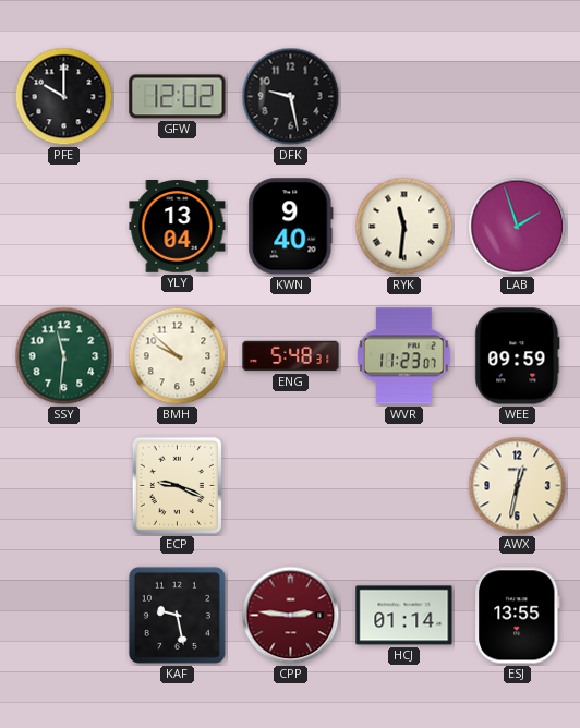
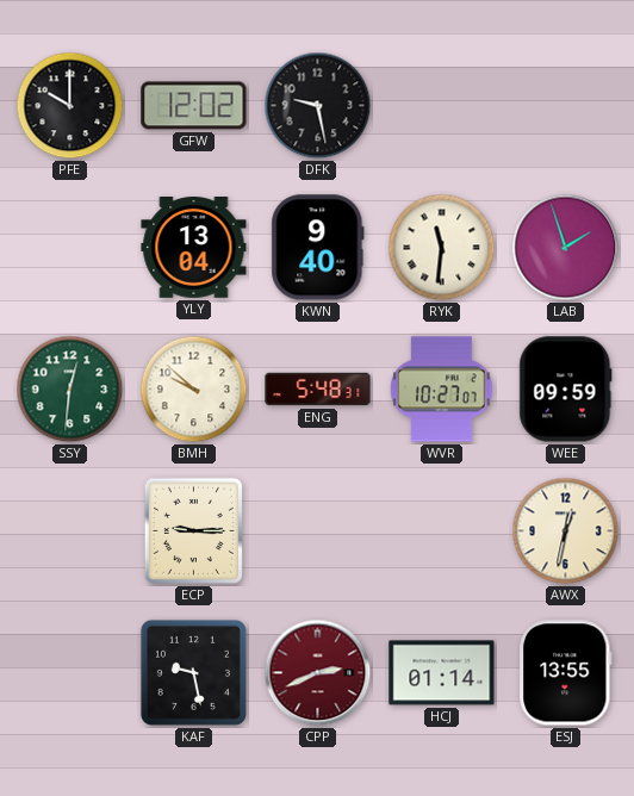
SSY: 11:31 -> 12:31 (70, 390)
WVR: 11:23 -> 10:27 (442, 390)
ECP: 9:19 -> 9:15 (193, 530)
CPP: 2:46 -> 2:41 (318, 673)
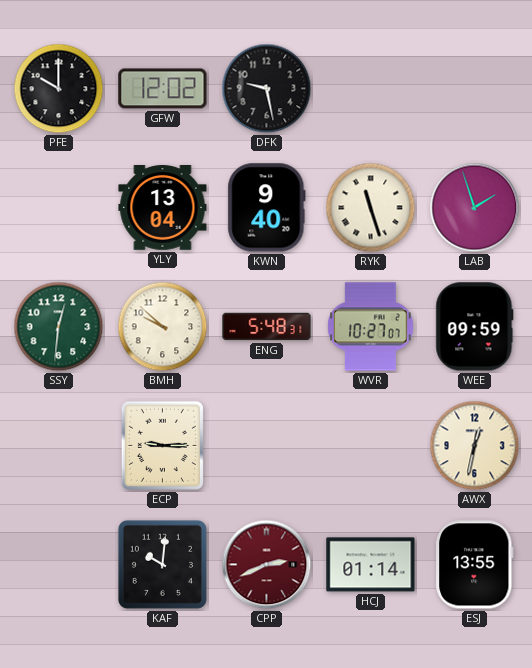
RYK: 11:31 -> 11:27 (371, 208)
KAF: 9:28 -> 10:01 (162, 564)
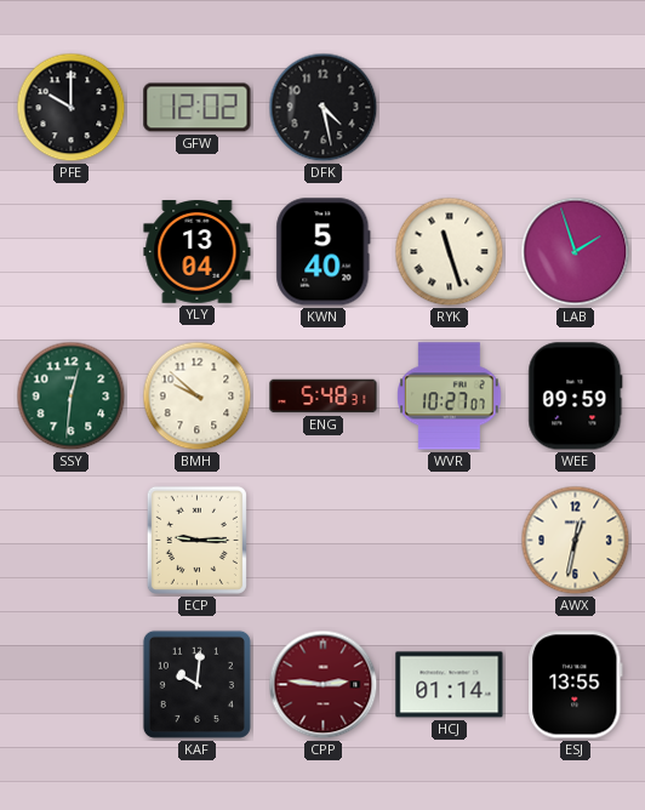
DFK: 9:28 -> 4:28 (324, 108)
KWN: 9:40 -> 5:40 (324, 252)
CPP: 2:41 -> 2:46 (324, 685)
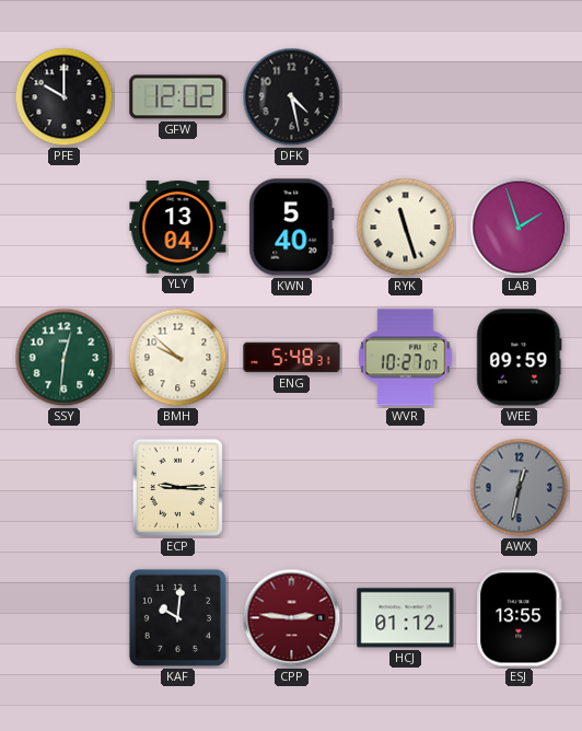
AWX dial: cream -> grey (520, 488)
HCJ: 01:14 -> 01:12 (406, 618)
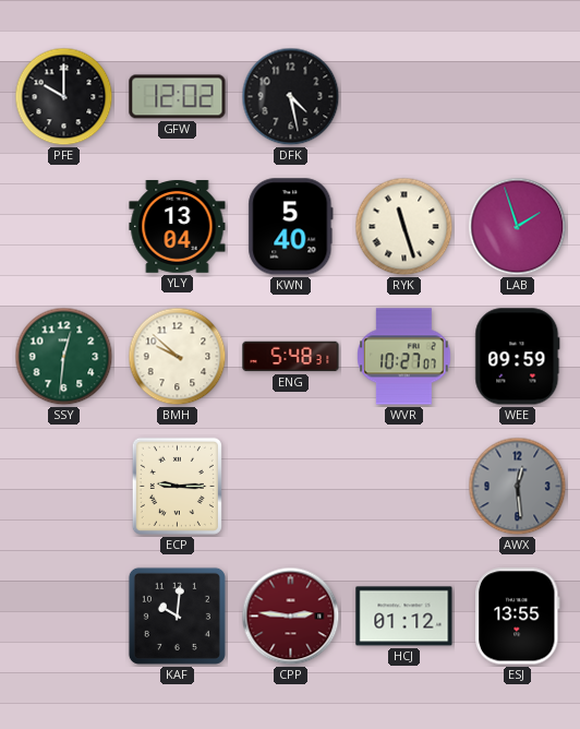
AWX: 12:32 -> 12:29 (518, 487)
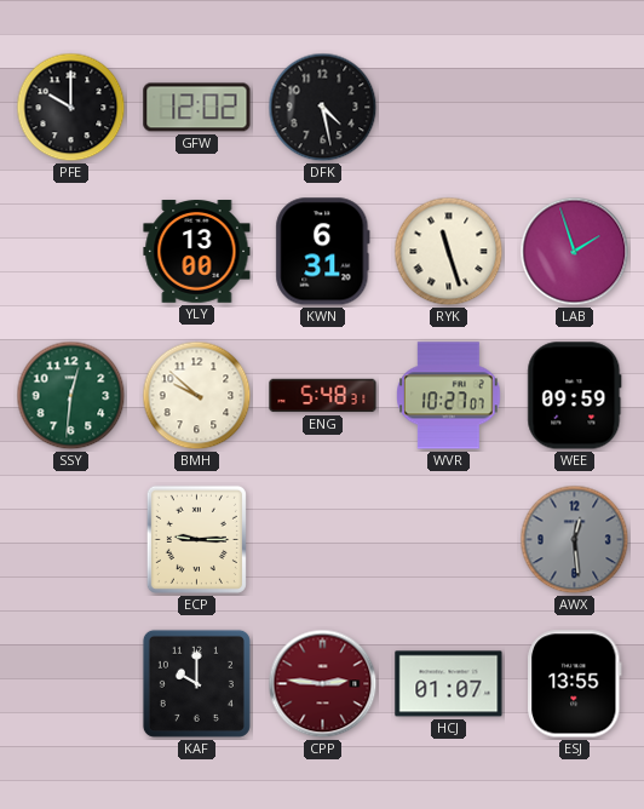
YLY: 13:04 -> 13:00 (197, 252)
KWN: 5:40 -> 6:31 (323, 252)
KAF: 10:01 -> 10:00 (196, 683)
HCJ: 01:12 -> 01:07 (449, 684)
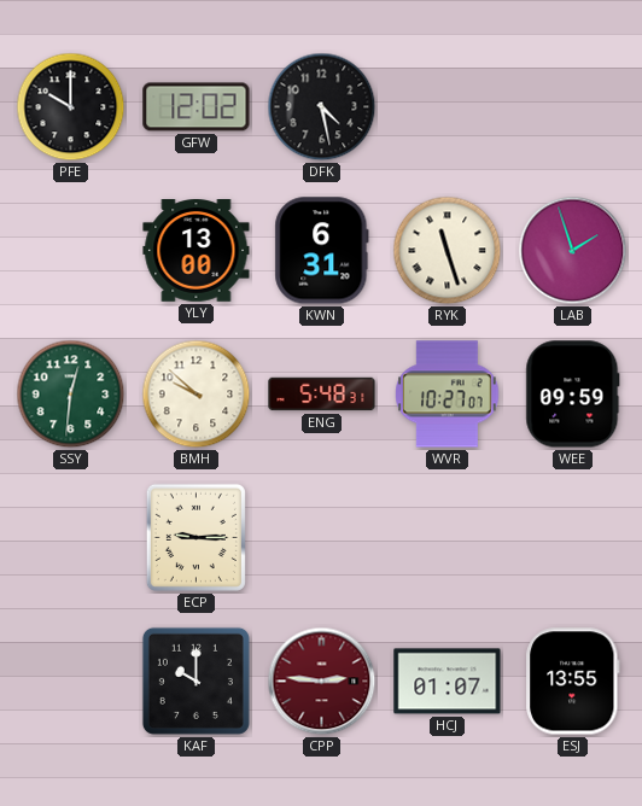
AWX: 12:29 -> none (575, 540)
